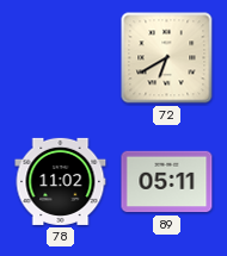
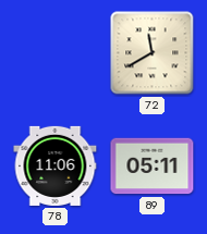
72: 6:40 -> 11:40 (153, 53)
78: 11:02 -> 11:06 (56, 165)
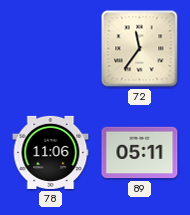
72: 11:40 -> 11:36 (140, 49)
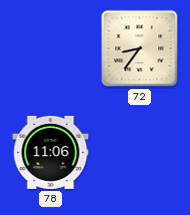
72: 11:36 -> 8:36 (140, 49)
89: 05:11 -> none (140, 153)
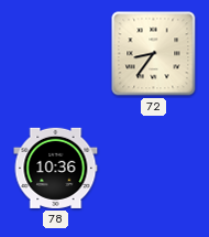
78: 11:06 -> 10:36 (56, 168)
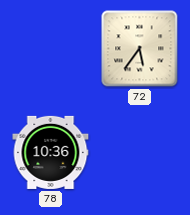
72: 8:36 -> 5:36 (140, 49)
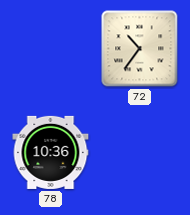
72: 5:36 -> 10:36 (140, 49)
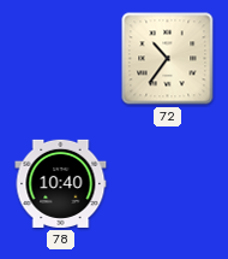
78: 10:36 -> 10:40 (61, 183)
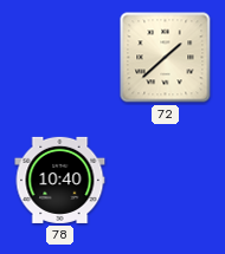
72: 10:36 -> 1:38 (166, 58)
